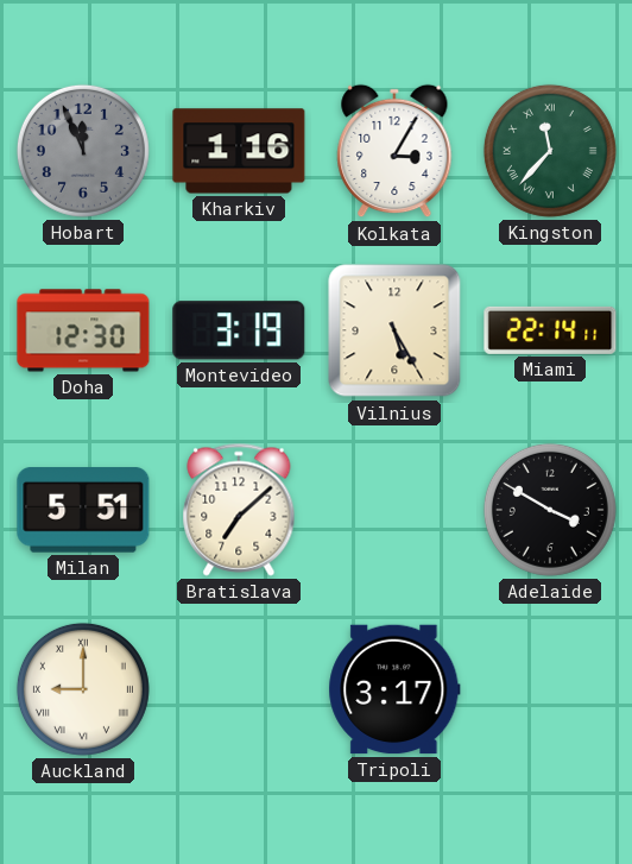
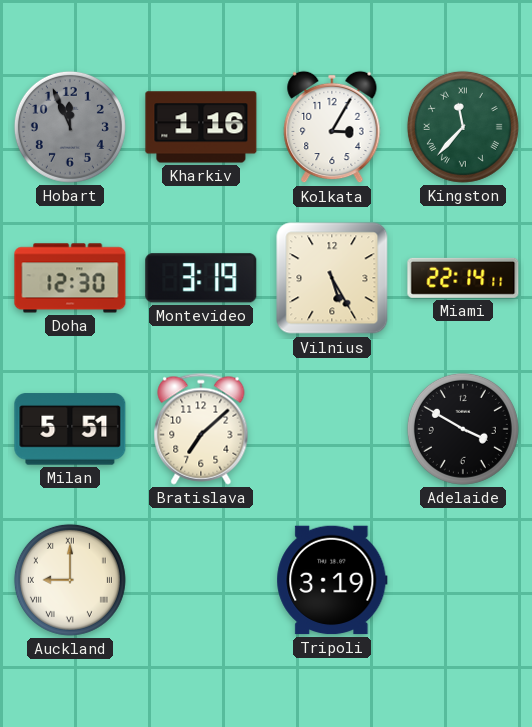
Tripoli: 3:17 -> 3:19 (332, 580)
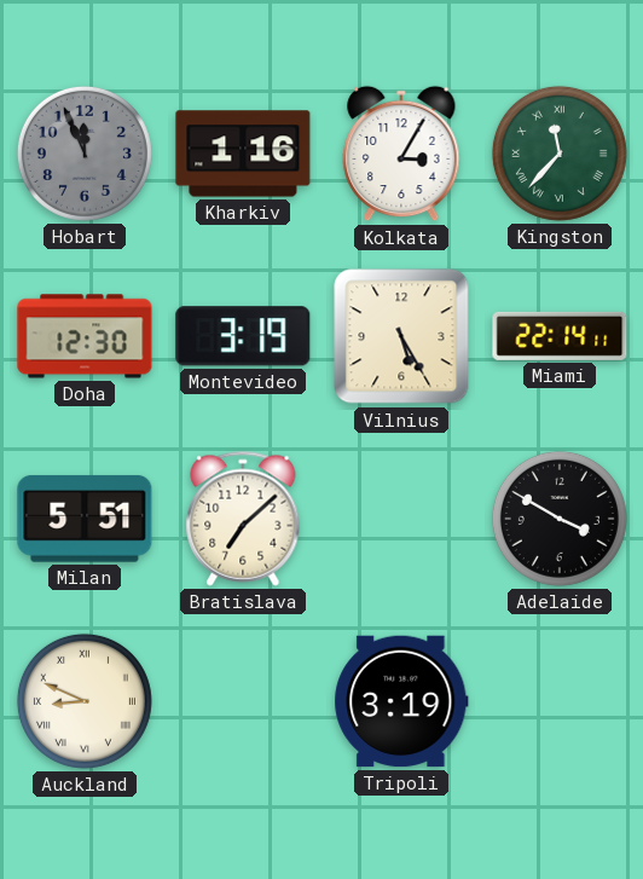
Auckland: 9:00 -> 8:49 (85, 701)
